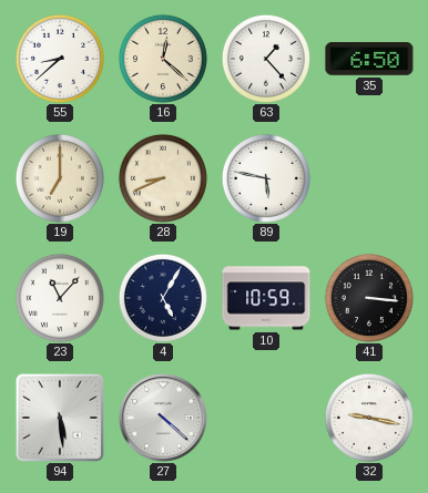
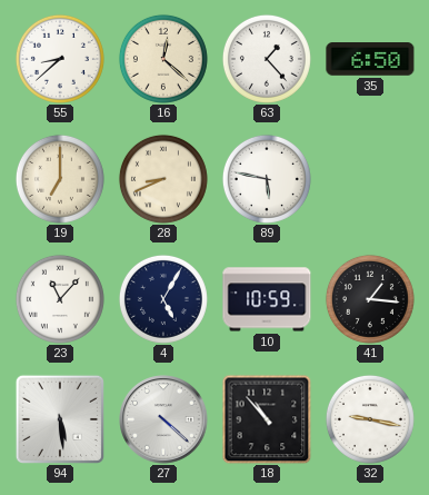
41: 3:16 -> 1:16 (370, 299)
18: none -> 10:53 (267, 419)
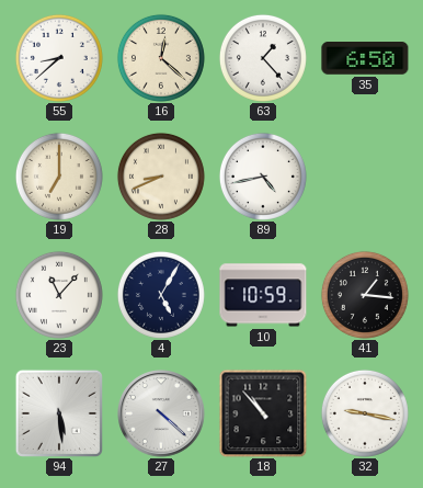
89: 5:47 -> 4:43 (263, 177)
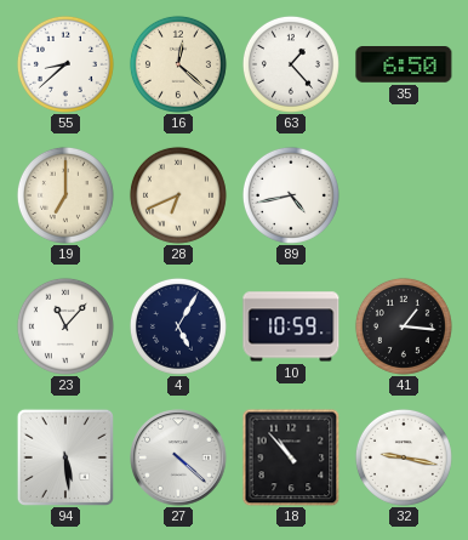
28: 8:41 -> 6:41 (178, 195)
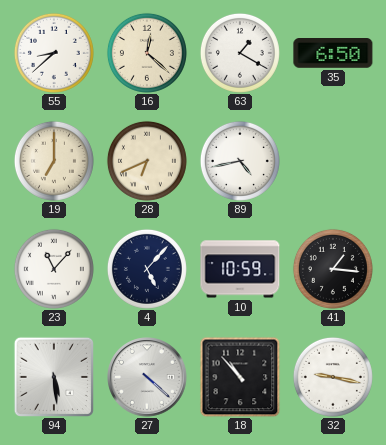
63: 1:23 -> 1:20 (240, 53)
4: 5:05 -> 5:07 (147, 269)
